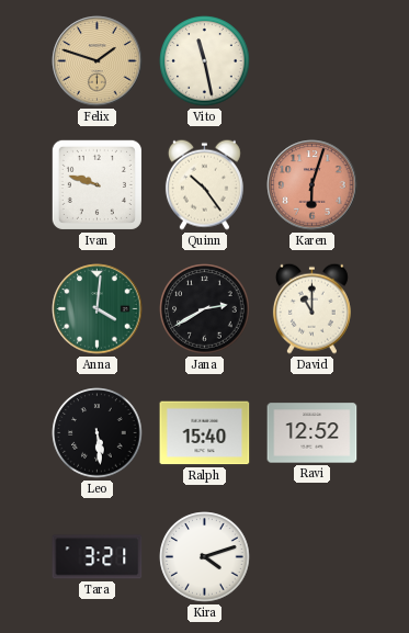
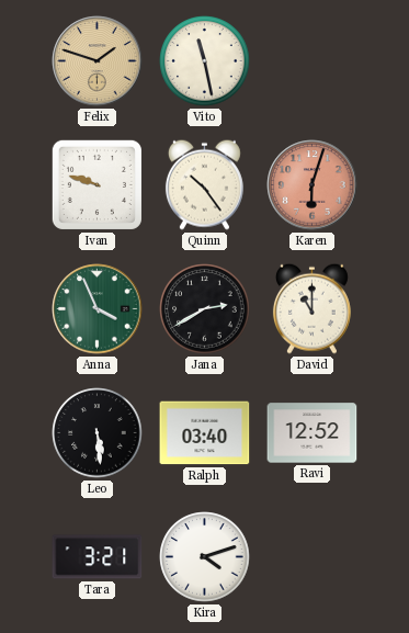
Anna: 4:01 -> 3:56 (98, 309)
Ralph: 15:40 -> 03:40 (205, 433)
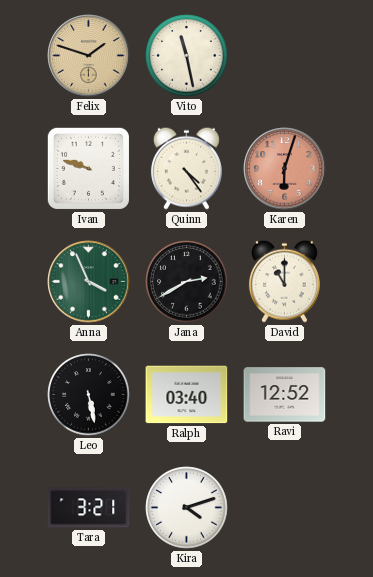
Quinn: 10:24 -> 4:24 (186, 168)
Leo: 5:29 -> 5:28 (89, 395)
